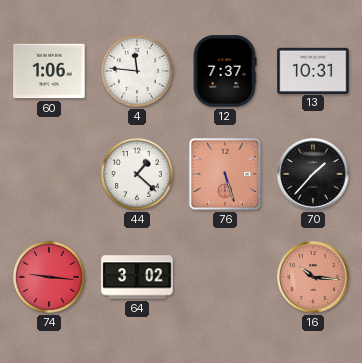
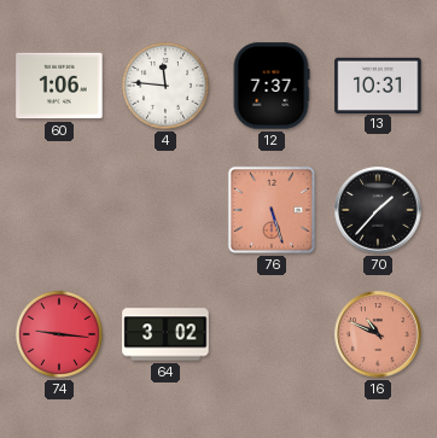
44: 1:22 -> none (137, 174)
16: 10:16 -> 10:49 (378, 334)
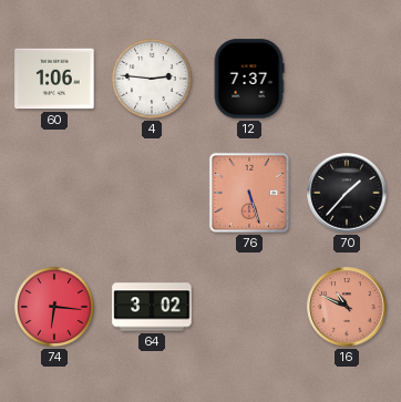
4: 11:46 -> 2:46 (152, 79)
13: 10:31 -> none (378, 84)
74: 9:16 -> 6:16 (54, 307)
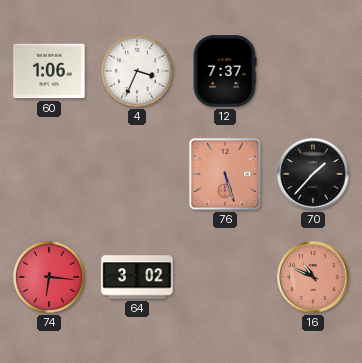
4: 2:46 -> 3:34 (137, 71)
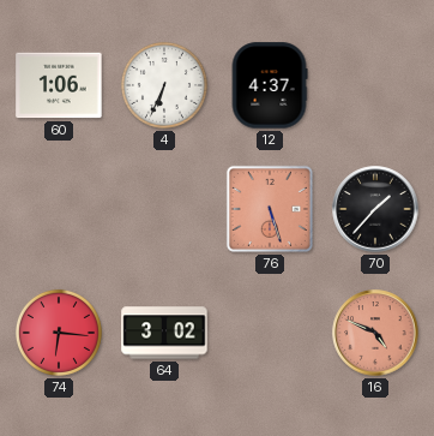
4: 3:34 -> 6:34 (164, 85)
12: 7:37 -> 4:37 (270, 85)
16: 10:49 -> 4:49 (375, 333)
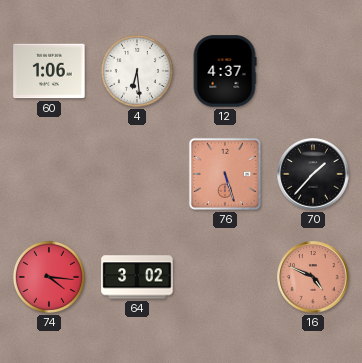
4: 6:34 -> 6:29 (137, 71)
74: 6:16 -> 4:16 (49, 277)
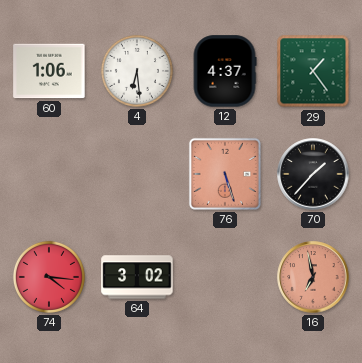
29: none -> 1:24 (313, 71)
16: 4:49 -> 6:58 (313, 277)
